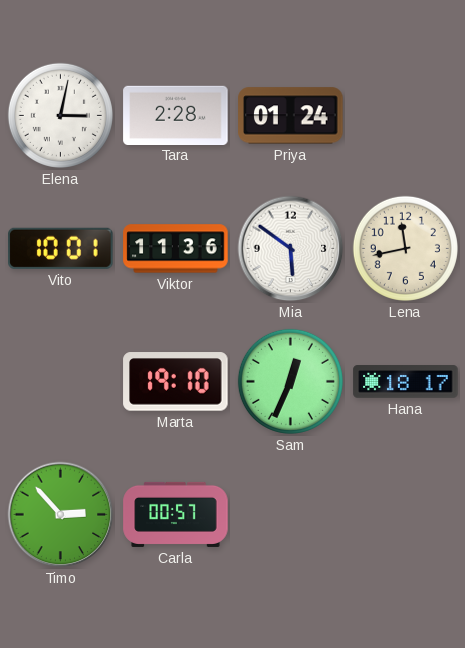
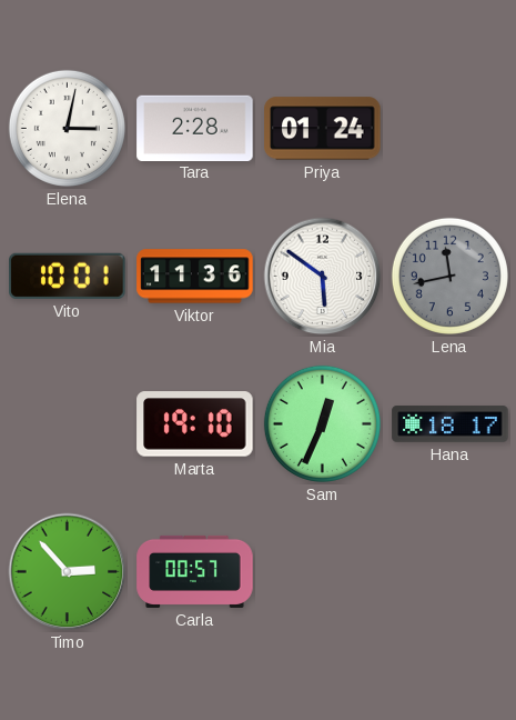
Lena dial: cream -> grey (449, 276)
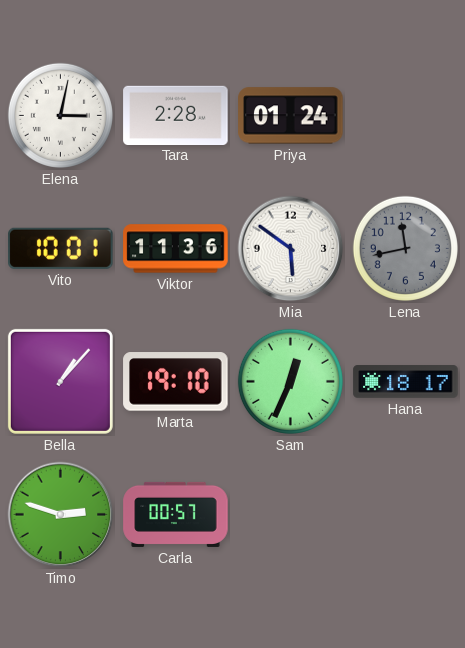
Bella: none -> 1:07 (60, 381)
Timo: 2:53 -> 2:48 (61, 515)
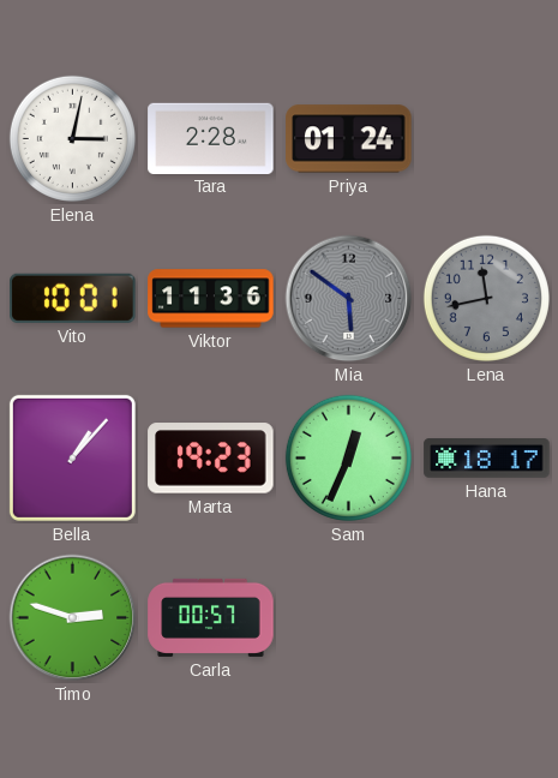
Mia dial: white -> grey (349, 299)
Marta: 19:10 -> 19:23 (211, 459)
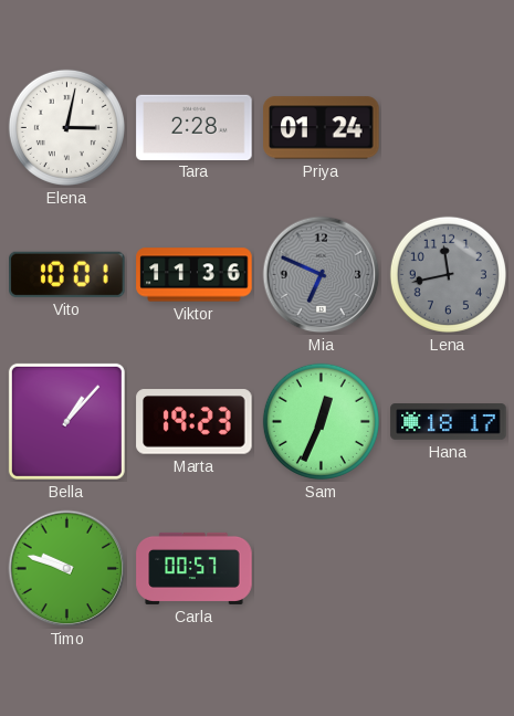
Mia: 5:51 -> 6:49 (322, 275)
Timo: 2:48 -> 9:48 (67, 569)
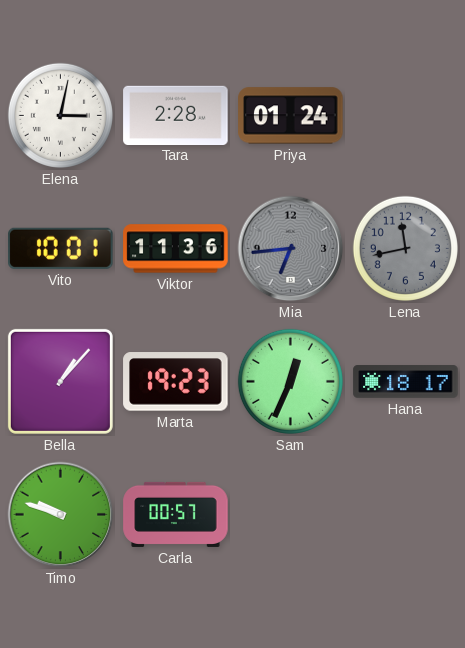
Mia: 6:49 -> 6:44 (291, 249)
